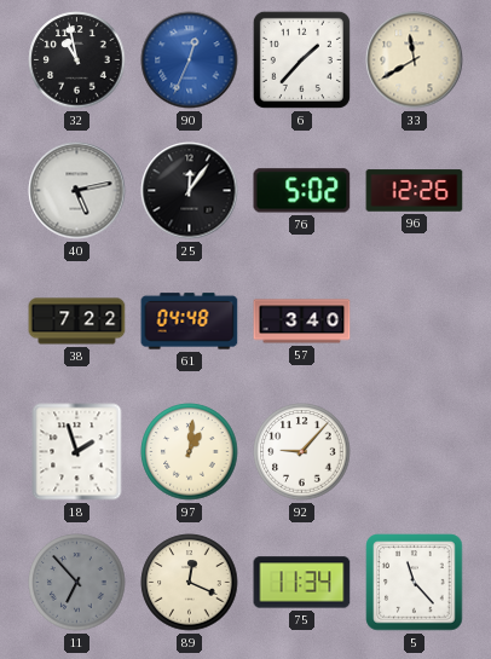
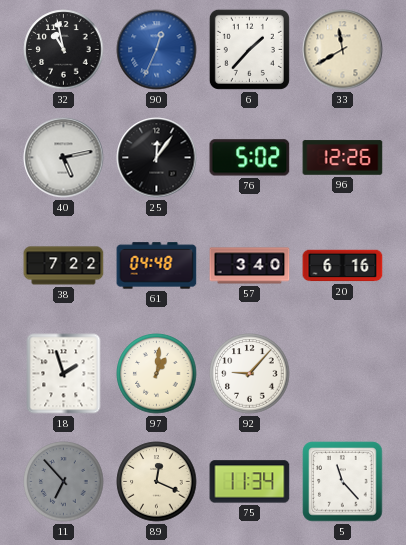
20: none -> 6:16 (343, 266)
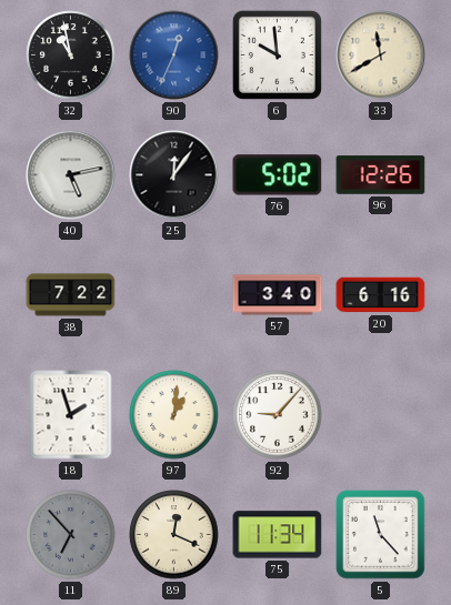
6: 1:37 -> 9:59 (277, 54)
61: 04:48 -> none (157, 266)
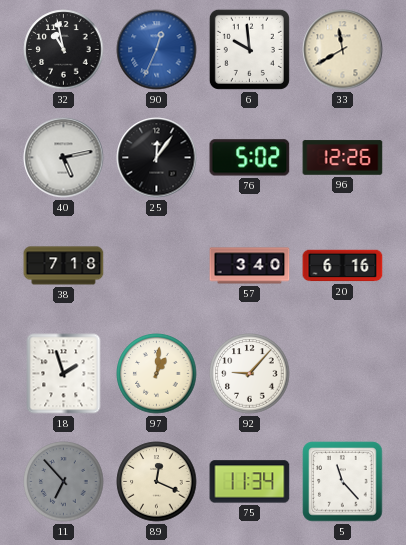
38: 7:22 -> 7:18 (64, 266)
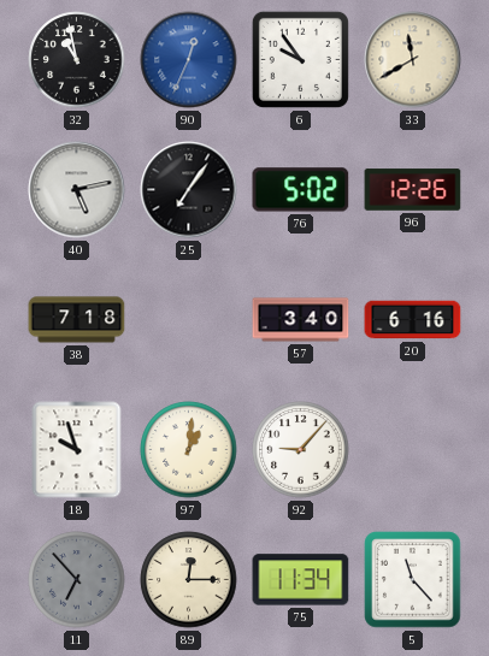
6: 9:59 -> 9:54 (300, 59)
25: 12:06 -> 7:06 (189, 190)
18: 1:57 -> 9:57 (77, 450)
89: 12:19 -> 12:15 (189, 580)
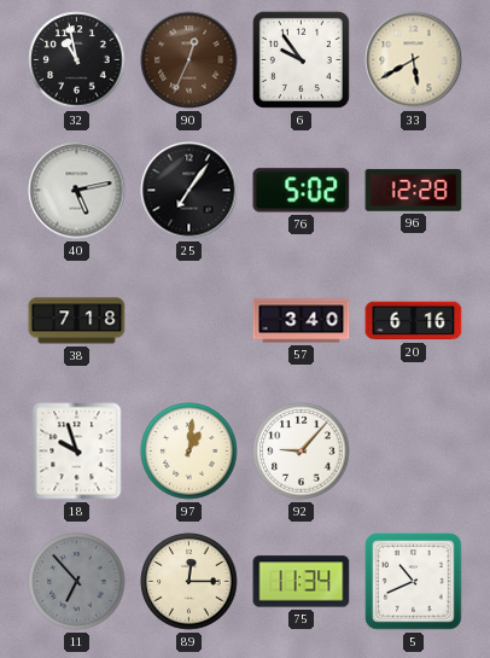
90 dial: blue -> brown (189, 60)
33: 11:40 -> 5:40 (414, 60)
96: 12:26 -> 12:28 (414, 191)
5: 11:23 -> 10:41 (414, 582)
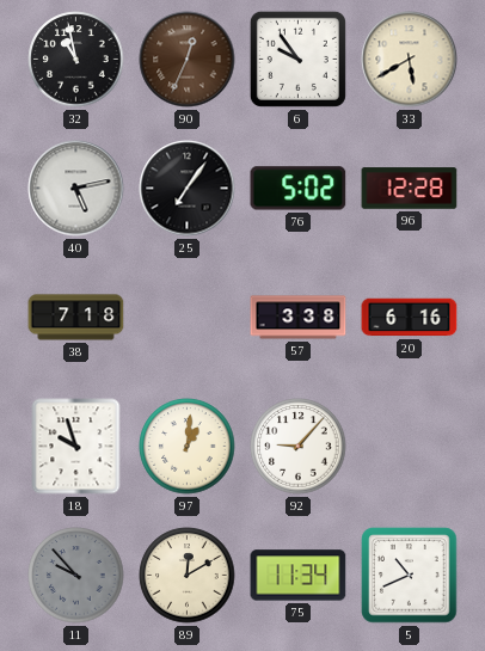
57: 3:40 -> 3:38 (299, 318)
11: 6:53 -> 9:53 (76, 576)
89: 12:15 -> 12:10 (188, 576)
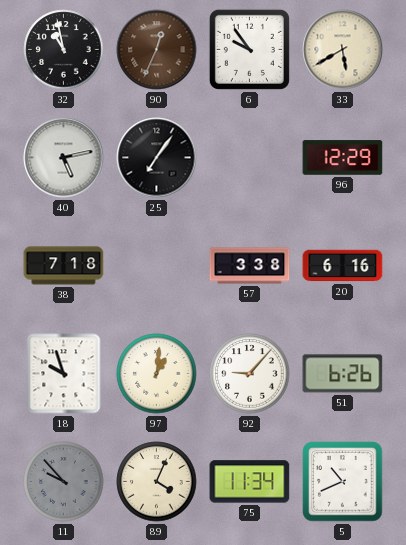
76: 5:02 -> none (299, 189)
96: 12:28 -> 12:29 (343, 158)
51: none -> 6:26 (343, 374)
89: 12:10 -> 4:04 (157, 482)
